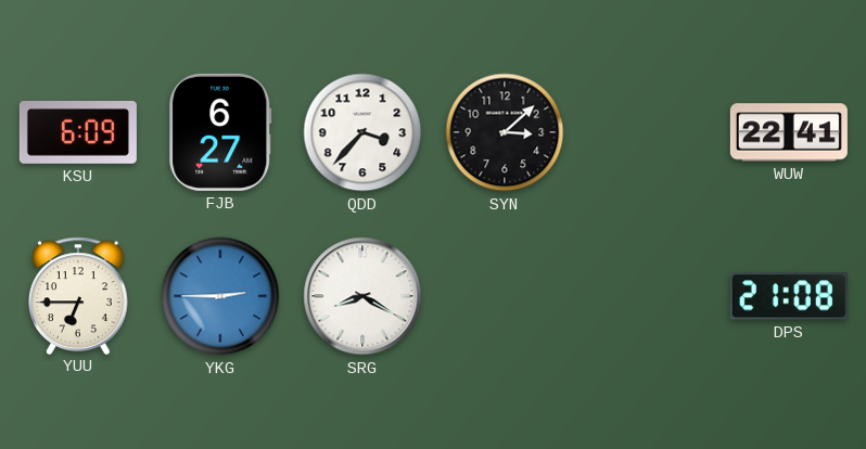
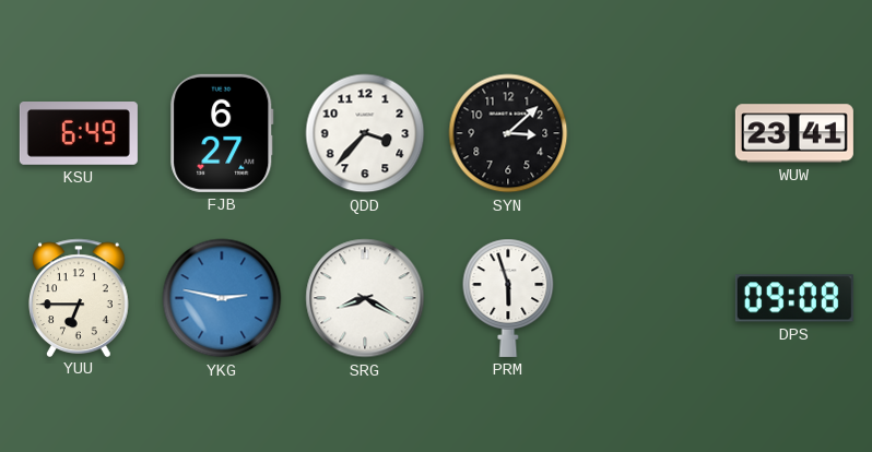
KSU: 6:09 -> 6:49 (79, 134)
WUW: 22:41 -> 23:41 (794, 133)
YKG: 2:45 -> 2:47 (222, 298)
PRM: none -> 5:57 (508, 298)
DPS: 21:08 -> 09:08 (794, 298)
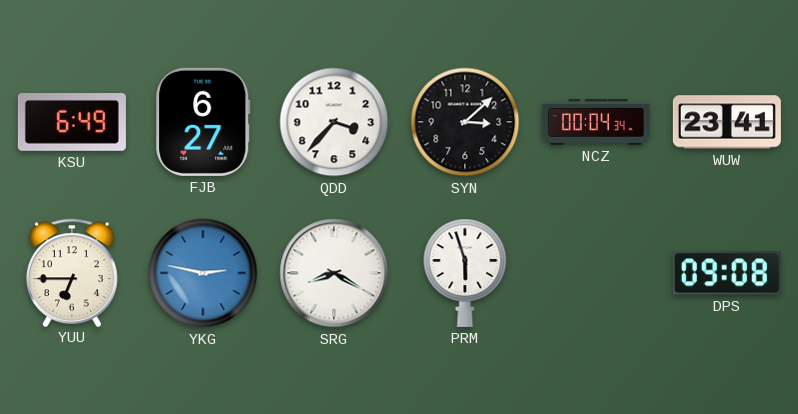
NCZ: none -> 00:04 (596, 123)
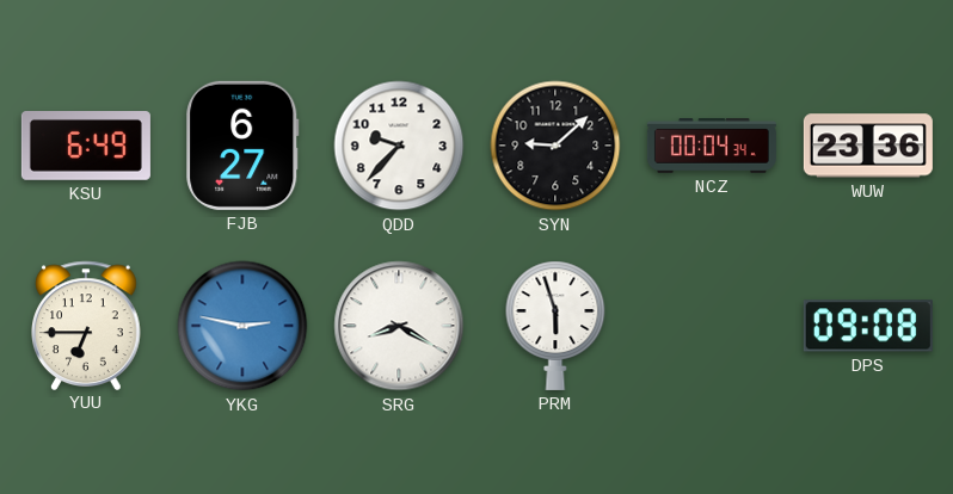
QDD: 3:37 -> 9:37 (399, 146)
SYN: 3:08 -> 9:08 (555, 146)
WUW: 23:41 -> 23:36 (868, 146)
